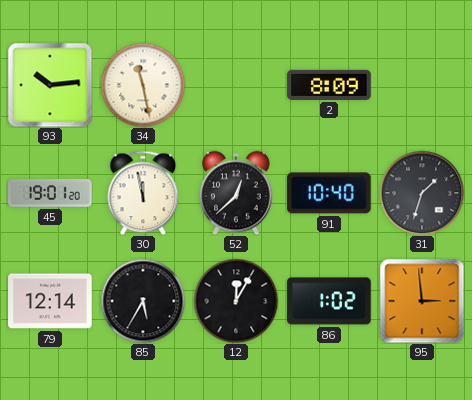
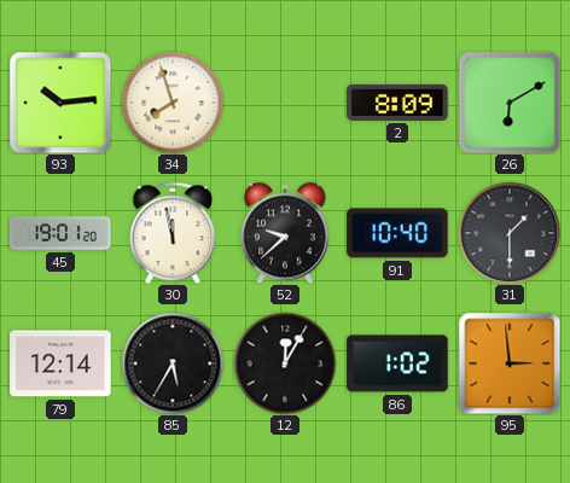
34: 11:28 -> 7:57 (173, 103)
26: none -> 6:10 (510, 103)
52: 12:38 -> 9:38 (285, 233)
31: 1:33 -> 1:30 (510, 233)
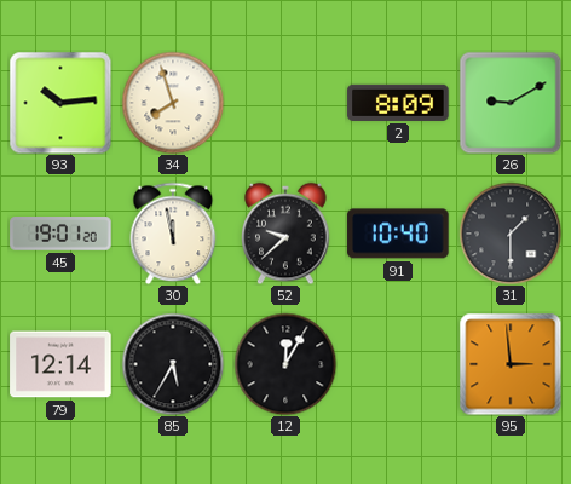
26: 6:10 -> 9:10 (511, 103)
86: 1:02 -> none (397, 363)
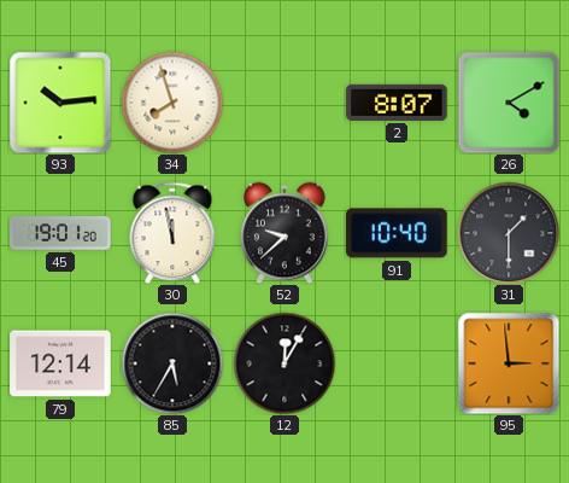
2: 8:09 -> 8:07 (397, 103)
26: 9:10 -> 4:10 (509, 103)
